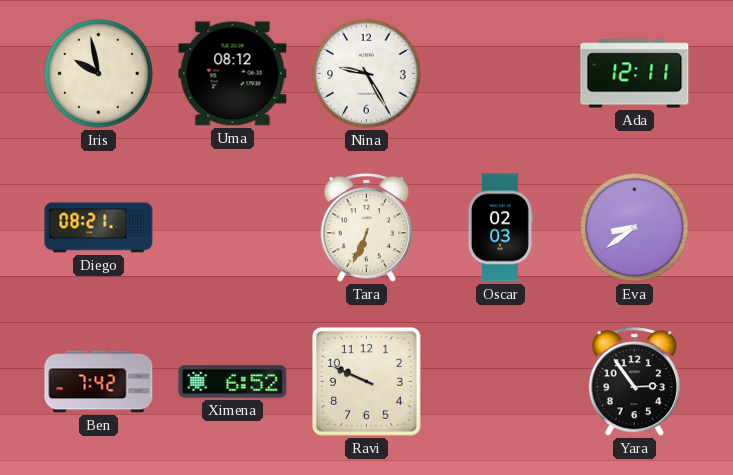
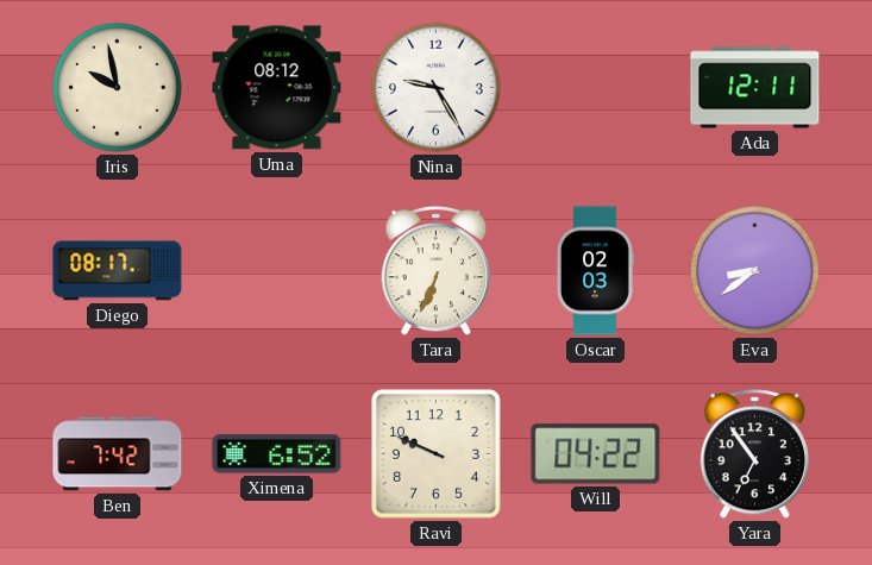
Diego: 08:21 -> 08:17 (118, 271)
Will: none -> 04:22 (596, 454)
Yara: 2:54 -> 6:54 (755, 454)
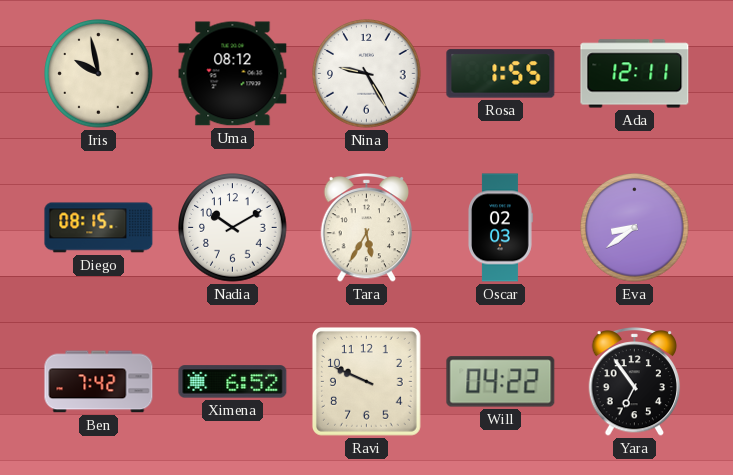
Rosa: none -> 1:55 (501, 74)
Diego: 08:17 -> 08:15 (99, 228)
Nadia: none -> 10:10 (233, 228)
Tara: 6:34 -> 5:35 (367, 228)
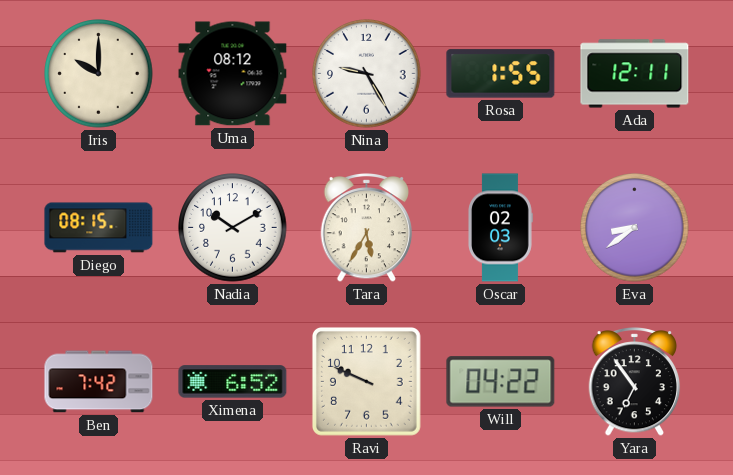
Iris: 9:58 -> 10:00 (99, 74)
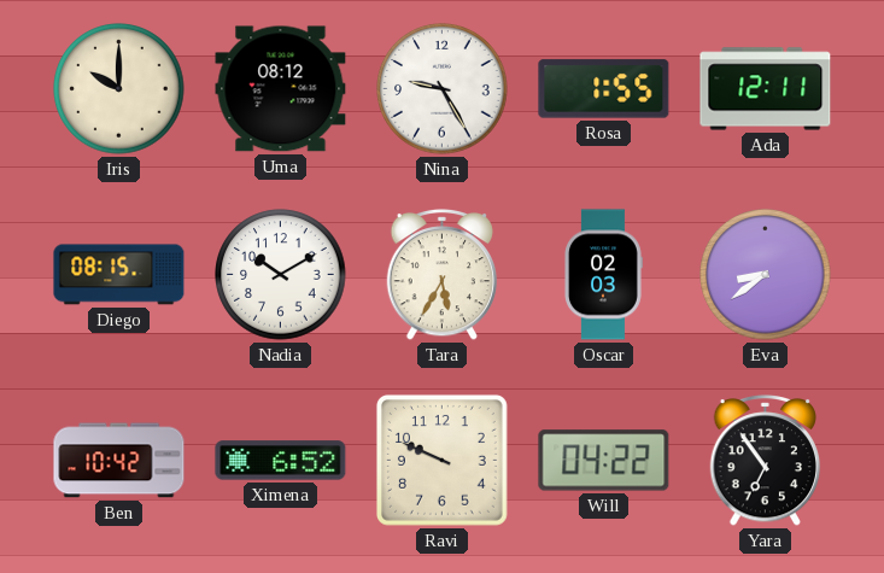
Ben: 7:42 -> 10:42 (119, 461)
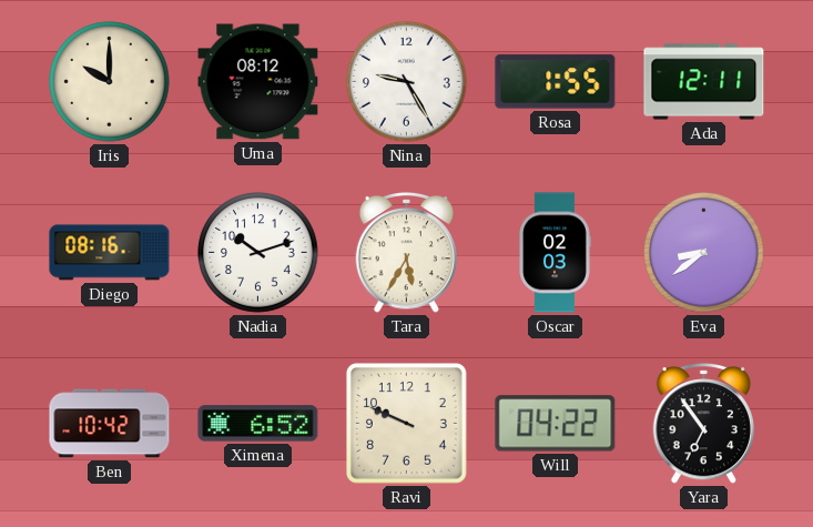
Diego: 08:15 -> 08:16 (110, 253)
Nadia: 10:10 -> 10:12 (258, 253)
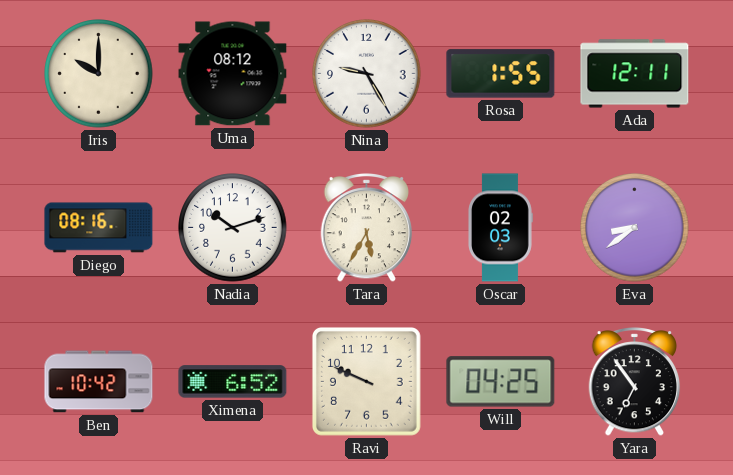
Will: 04:22 -> 04:25 (501, 382)
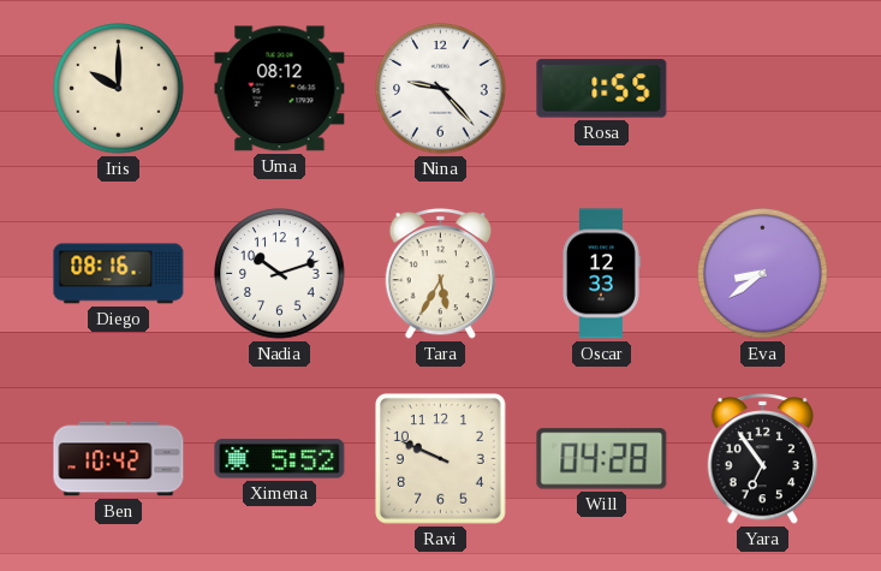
Nina: 9:25 -> 9:23 (441, 89)
Ada: 12:11 -> none (635, 74)
Oscar: 02:03 -> 12:33 (602, 274)
Ximena: 6:52 -> 5:52 (280, 459)
Will: 04:25 -> 04:28 (602, 459)
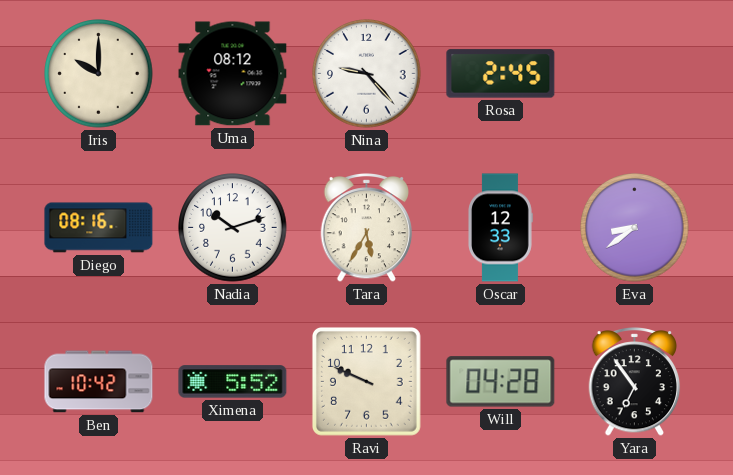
Rosa: 1:55 -> 2:45 (501, 74)
